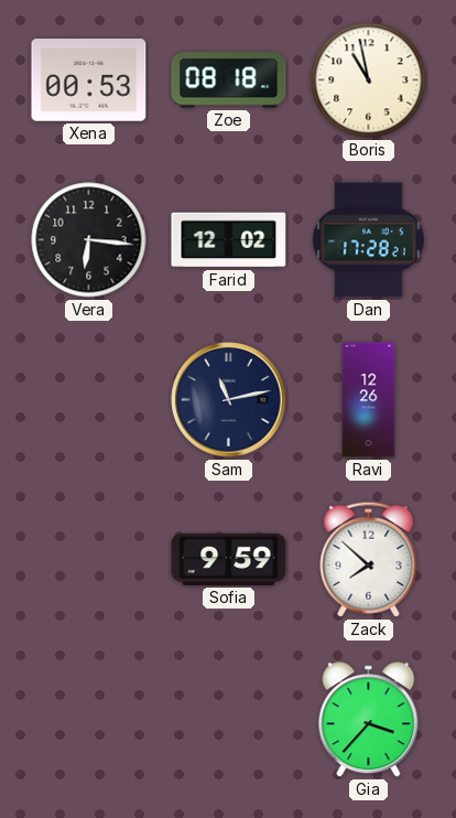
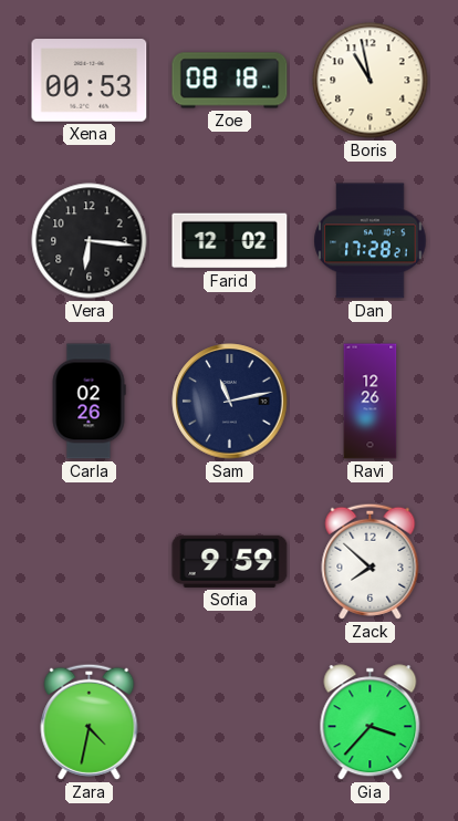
Carla: none -> 02:26 (89, 402)
Zara: none -> 4:32 (90, 721)
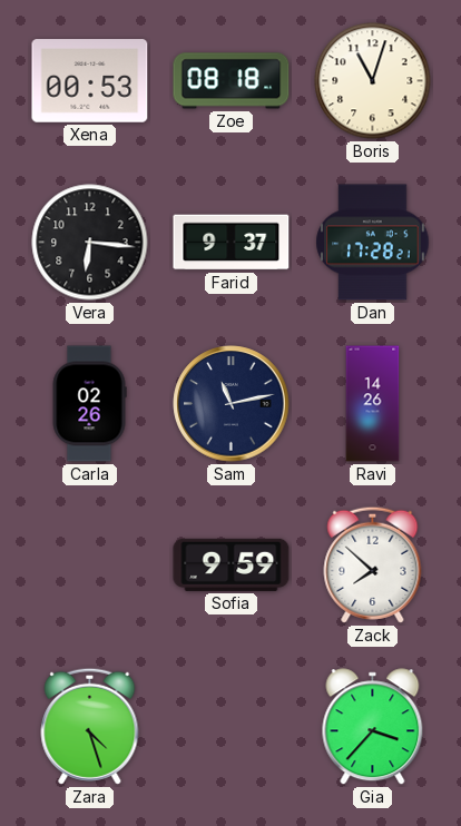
Boris: 10:58 -> 11:03 (373, 81)
Farid: 12:02 -> 9:37 (232, 243)
Ravi: 12:26 -> 14:26 (373, 404)
Zara: 4:32 -> 4:27 (90, 726)
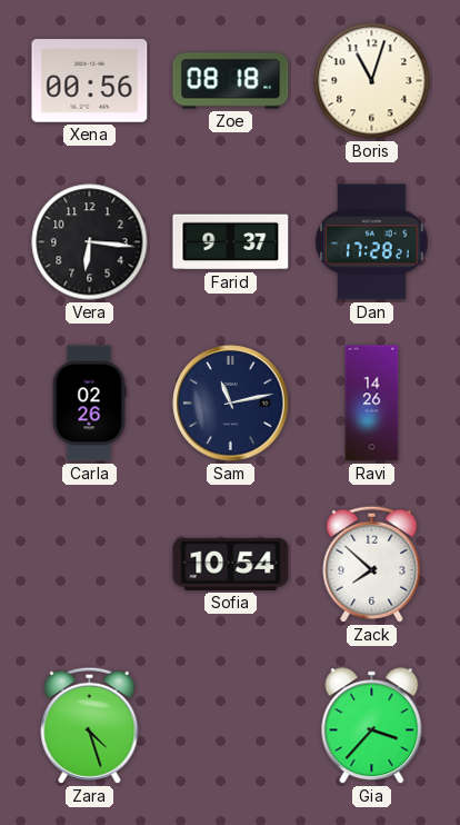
Xena: 00:53 -> 00:56 (90, 81)
Sofia: 9:59 -> 10:54 (231, 564)
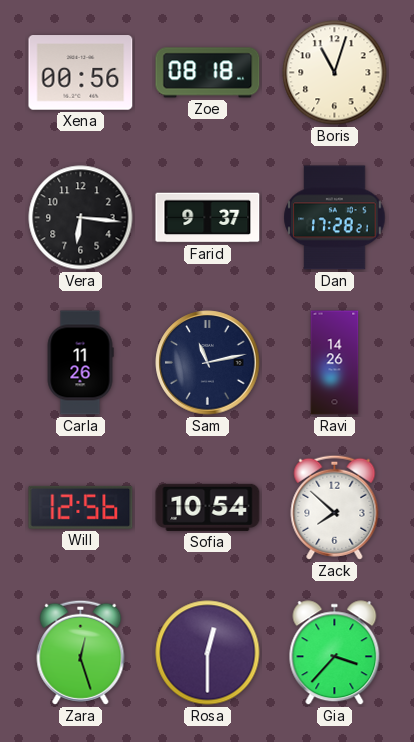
Carla: 02:26 -> 11:26 (80, 363)
Will: none -> 12:56 (81, 507)
Zara: 4:27 -> 12:27 (81, 652)
Rosa: none -> 12:30 (208, 653)
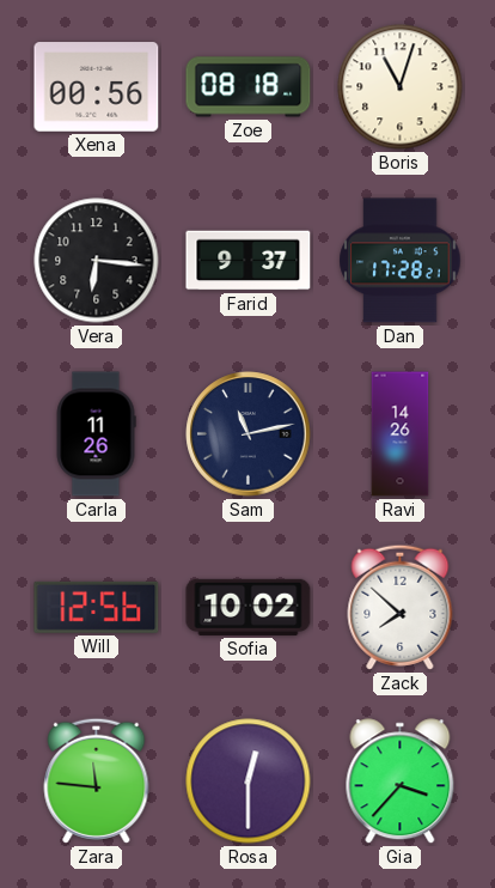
Sofia: 10:54 -> 10:02 (249, 607)
Zara: 12:27 -> 11:46 (97, 780)
